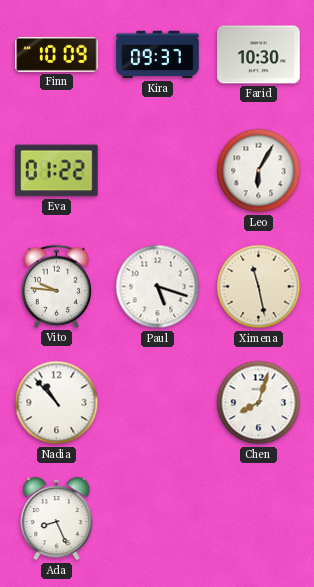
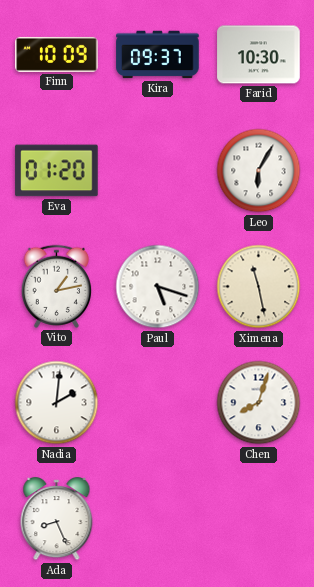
Eva: 01:22 -> 01:20 (57, 171)
Vito: 9:46 -> 1:13 (56, 286)
Nadia: 10:53 -> 2:01 (57, 403)
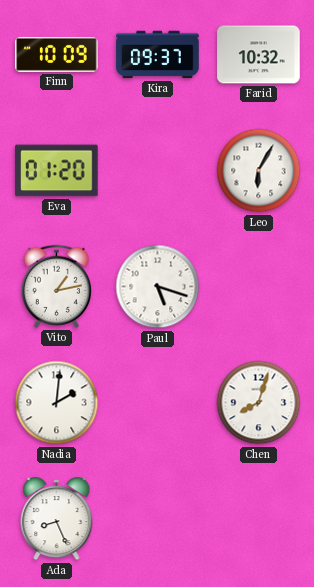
Farid: 10:30 -> 10:32 (259, 55)
Ximena: 11:28 -> none (259, 287)
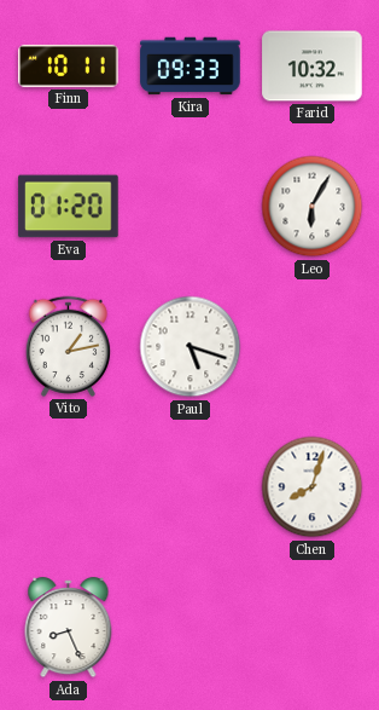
Finn: 10:09 -> 10:11 (69, 65)
Kira: 09:37 -> 09:33 (191, 67)
Nadia: 2:01 -> none (57, 403)
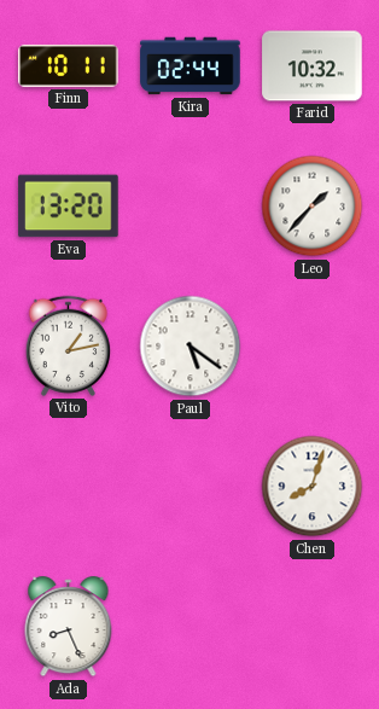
Kira: 09:33 -> 02:44 (191, 66)
Eva: 01:20 -> 13:20 (69, 207)
Leo: 6:05 -> 1:37 (313, 207)
Paul: 5:18 -> 5:21 (191, 347)
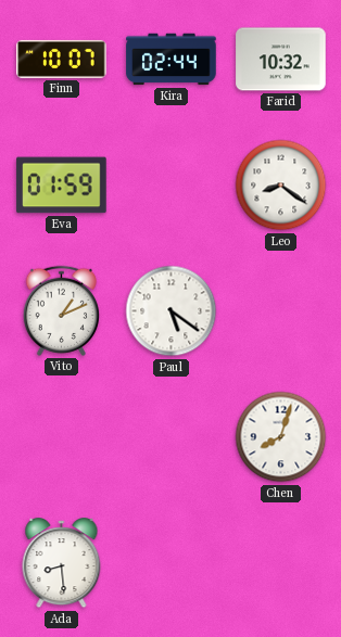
Finn: 10:11 -> 10:07 (62, 59)
Eva: 13:20 -> 01:59 (62, 186)
Leo: 1:37 -> 8:21 (281, 186)
Vito: 1:13 -> 1:11 (61, 310)
Ada: 8:26 -> 8:29 (62, 563)
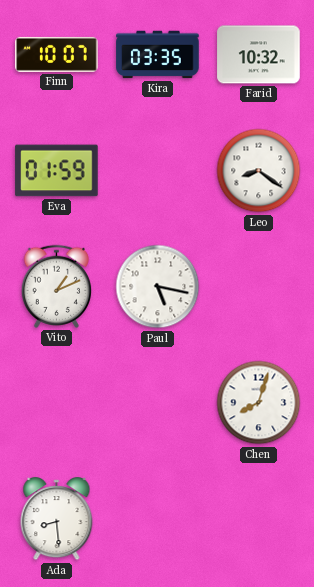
Kira: 02:44 -> 03:35 (158, 55)
Paul: 5:21 -> 5:17 (158, 287)
